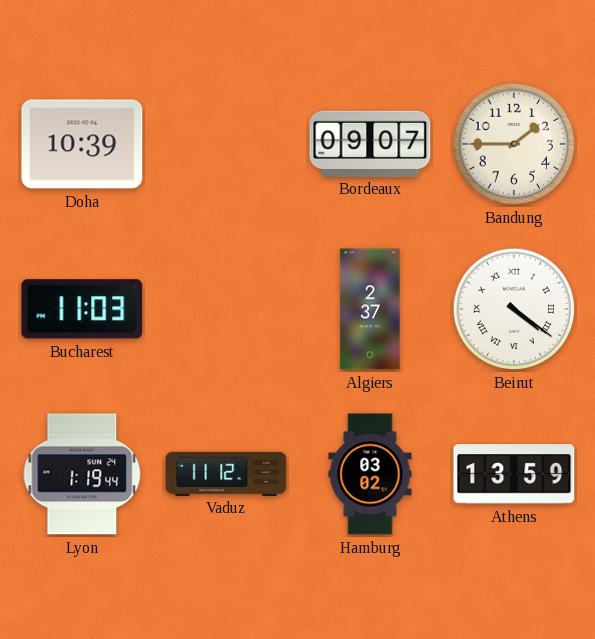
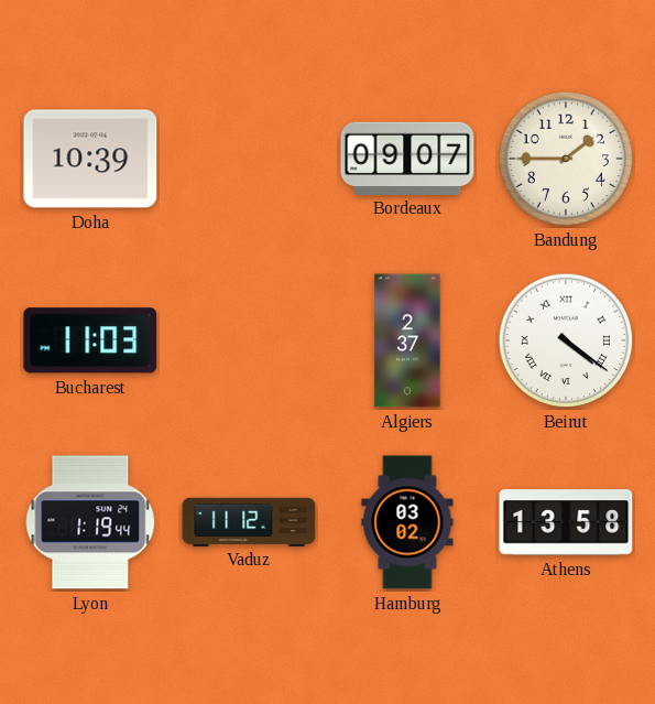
Athens: 13:59 -> 13:58 (566, 522)
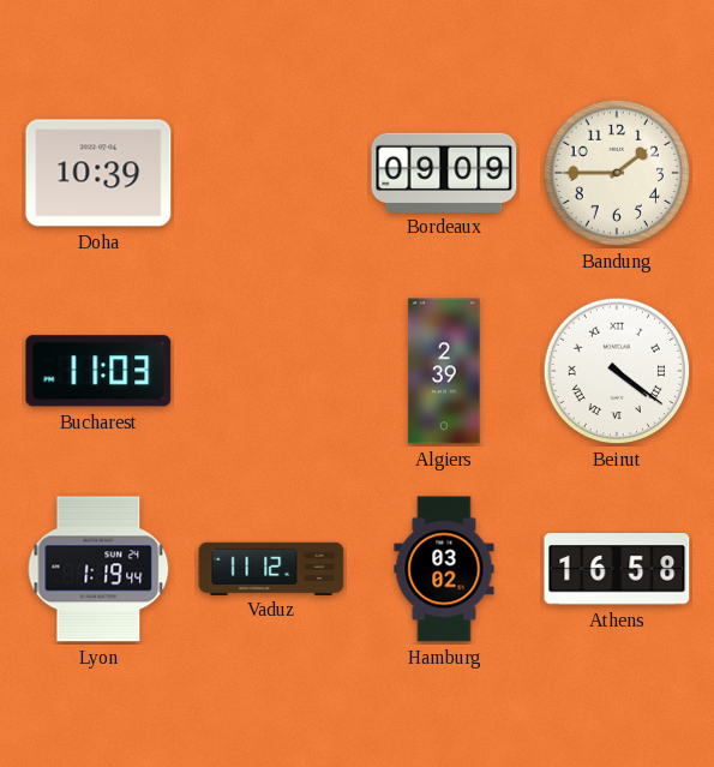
Bordeaux: 09:07 -> 09:09 (444, 172)
Algiers: 2:37 -> 2:39 (444, 371)
Athens: 13:58 -> 16:58 (617, 569)
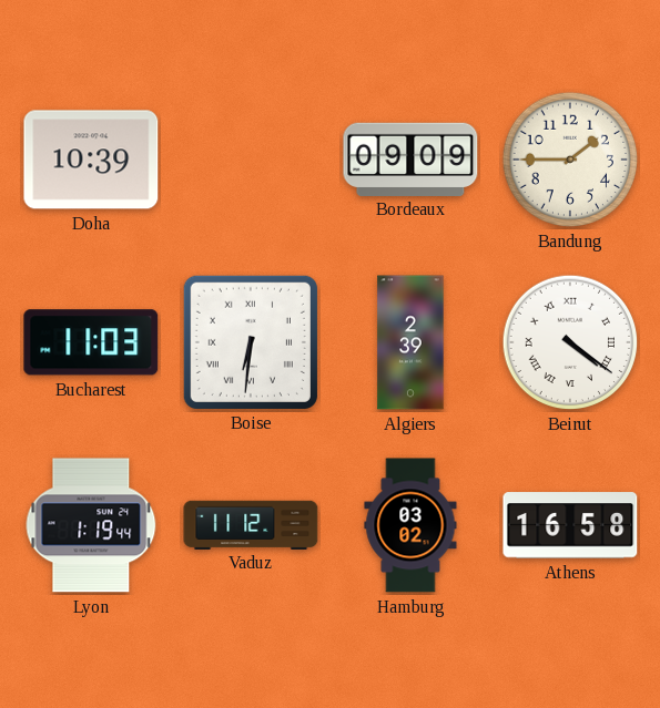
Boise: none -> 6:31 (251, 342)
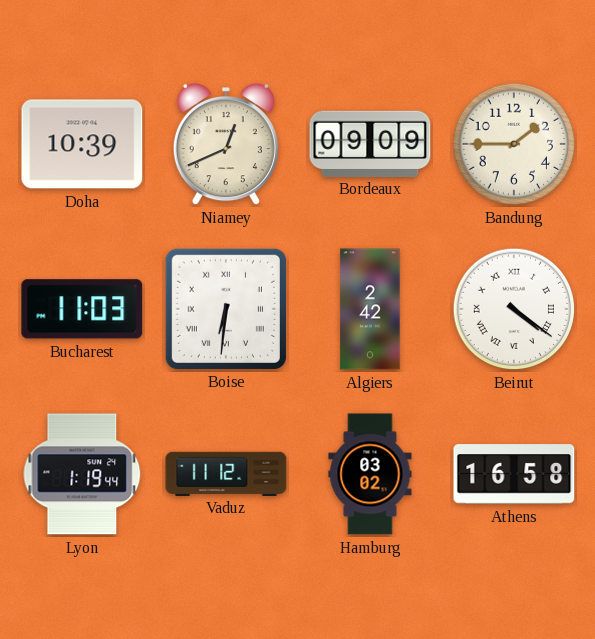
Niamey: none -> 12:41 (226, 145)
Algiers: 2:39 -> 2:42 (370, 309)
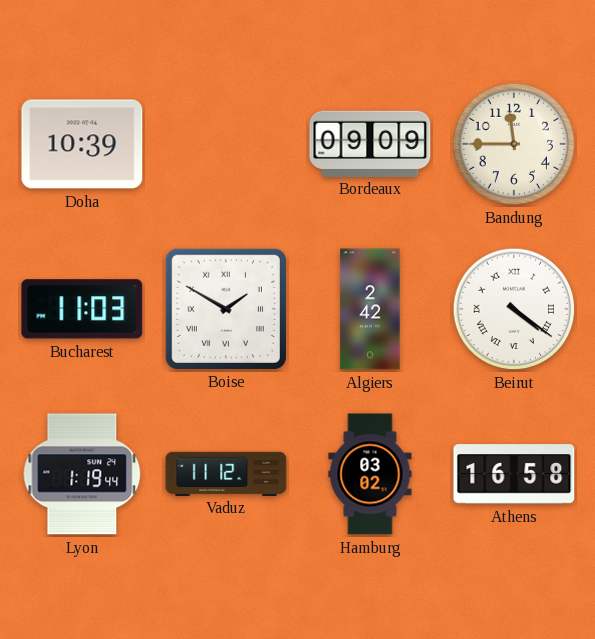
Niamey: 12:41 -> none (226, 145)
Bandung: 1:45 -> 11:45 (514, 144)
Boise: 6:31 -> 1:50 (226, 309)
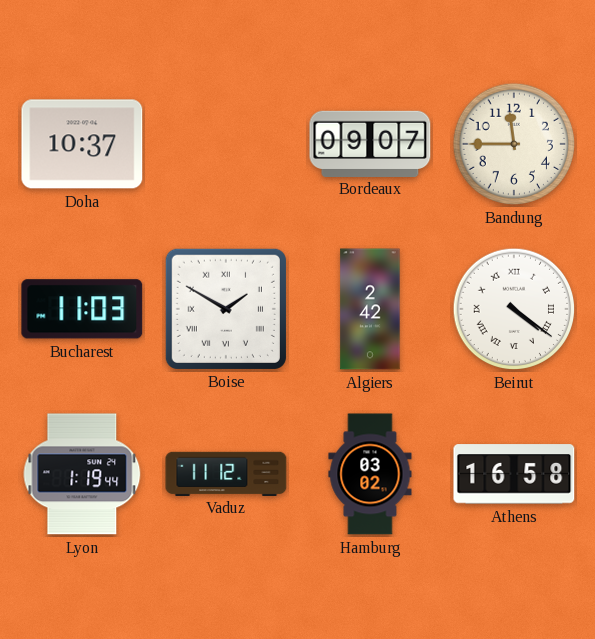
Doha: 10:39 -> 10:37 (82, 144)
Bordeaux: 09:09 -> 09:07 (370, 143)
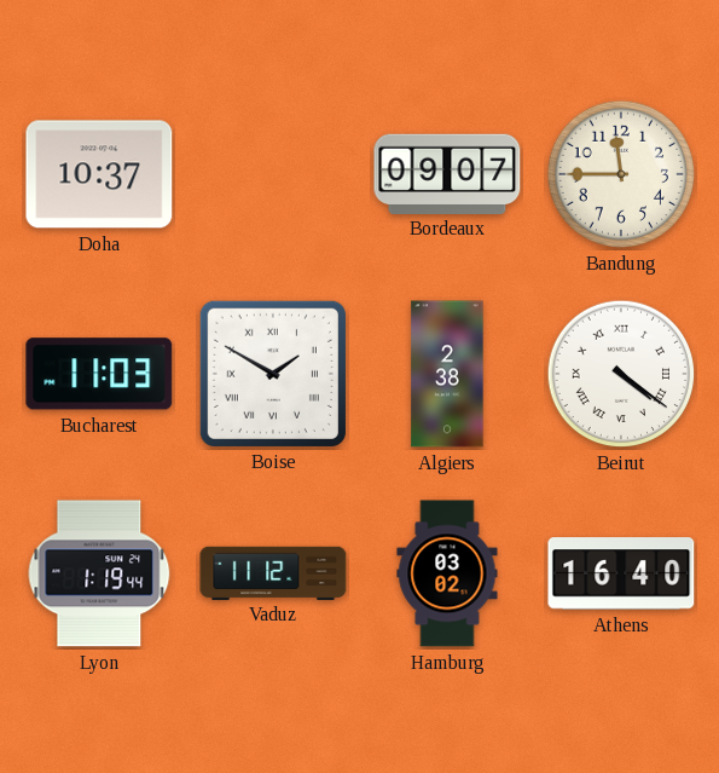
Algiers: 2:42 -> 2:38 (447, 374)
Athens: 16:58 -> 16:40 (621, 573)
